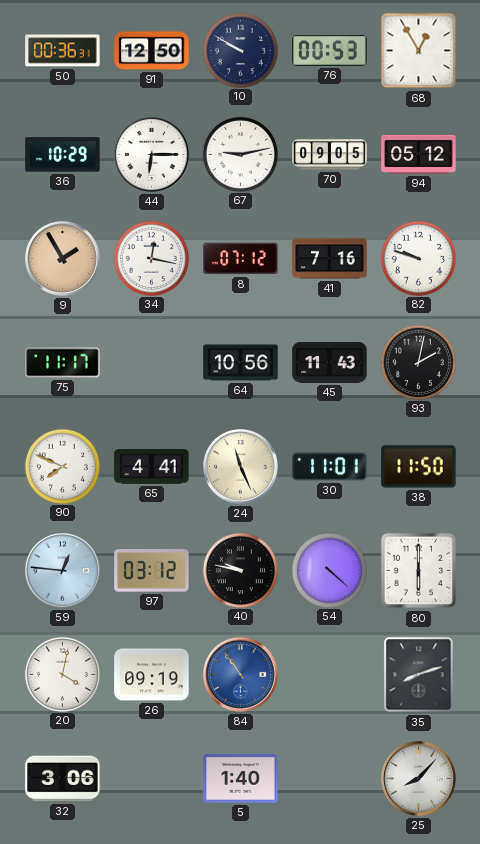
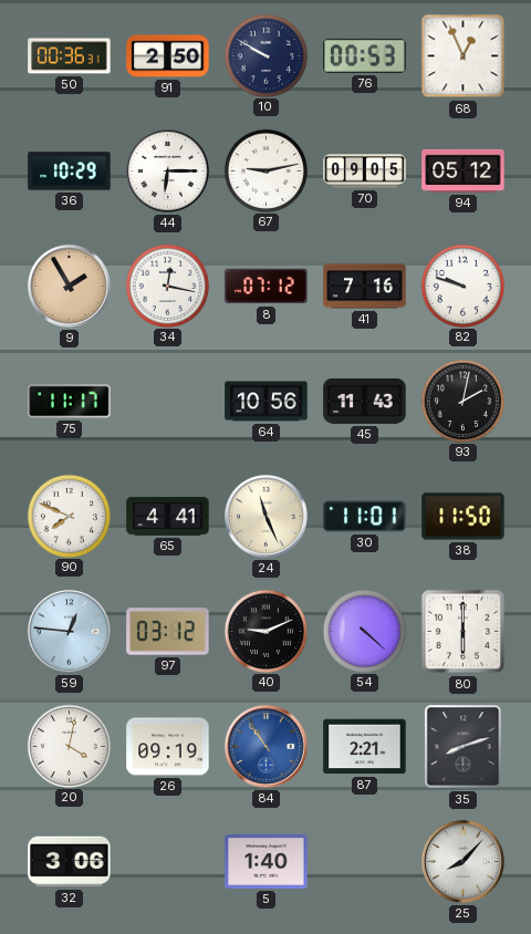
91: 12:50 -> 2:50 (168, 56)
68: 12:55 -> 12:56 (464, 56)
40: 9:47 -> 9:11 (265, 631)
87: none -> 2:21 (365, 747)
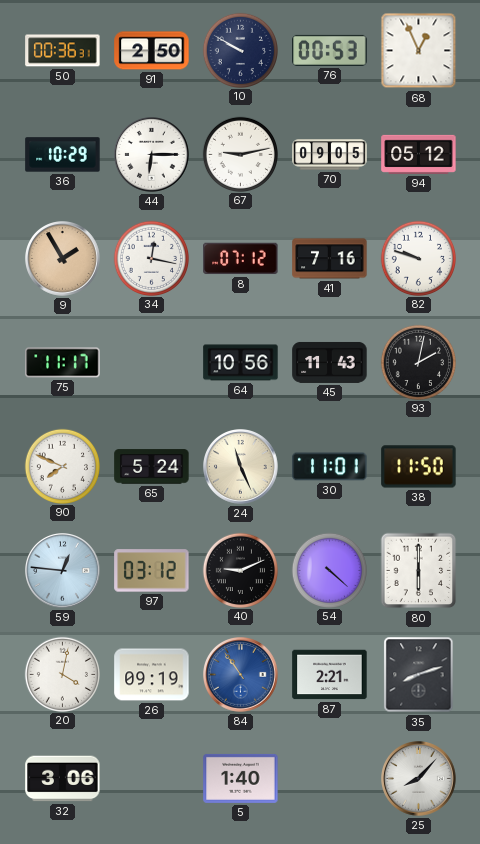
65: 4:41 -> 5:24 (152, 467)
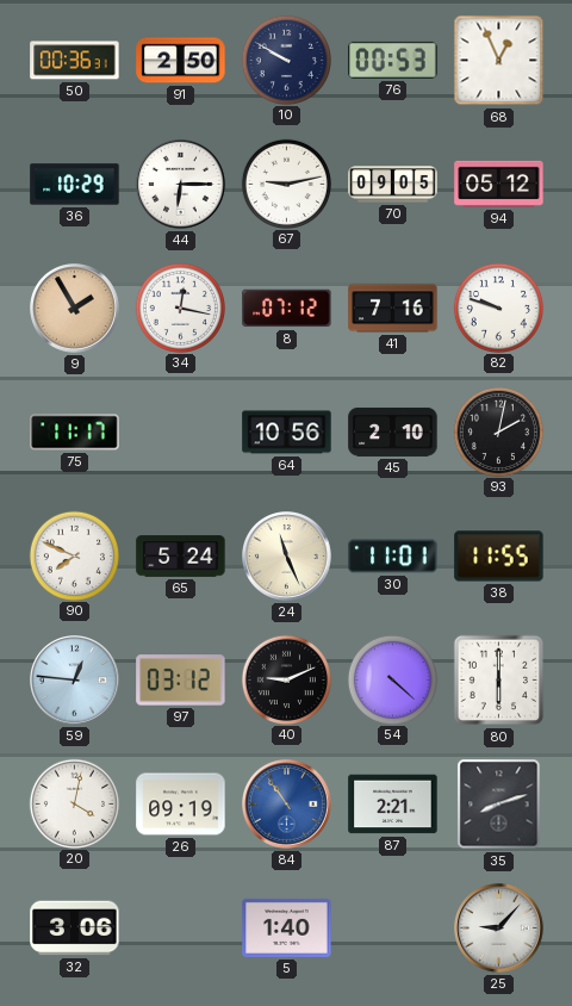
45: 11:43 -> 2:10 (393, 431)
38: 11:50 -> 11:55 (499, 557)
25: 8:07 -> 9:07 (499, 929)
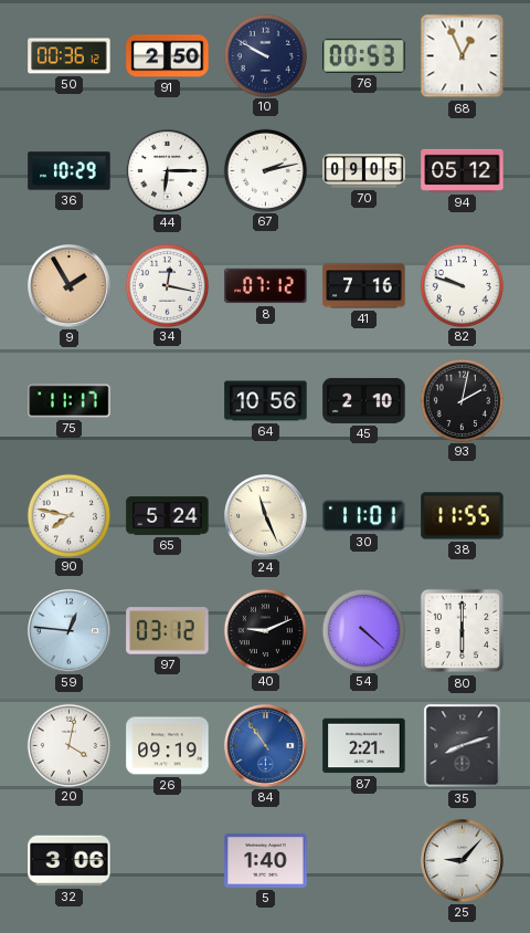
50: 00:36:31 -> 00:36:12 (70, 56)
67: 9:13 -> 2:13 (265, 170)
90: 7:49 -> 7:47 (68, 515)
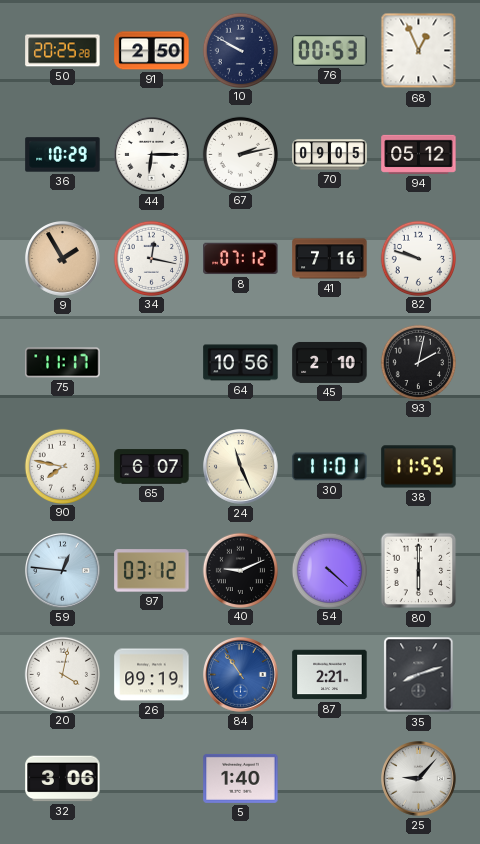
50: 00:36 -> 20:25 (63, 51)
65: 5:24 -> 6:07 (152, 467)
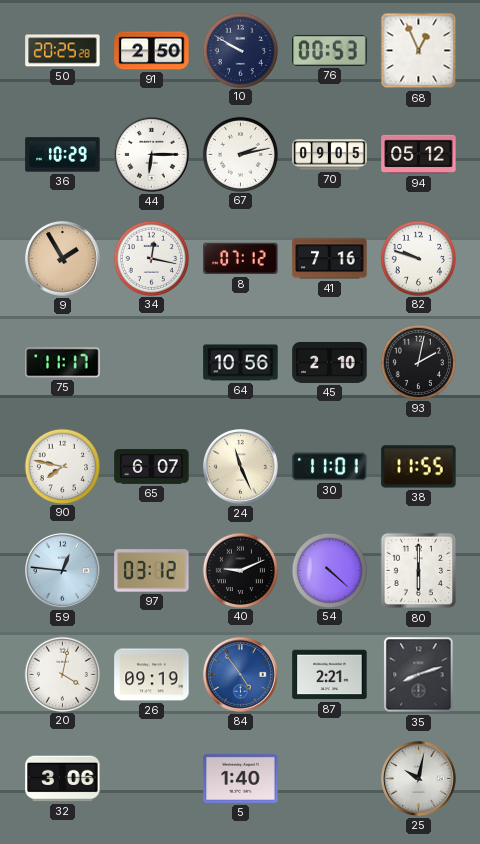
84: 10:54 -> 4:54 (241, 675)
25: 9:07 -> 10:02 (419, 779)
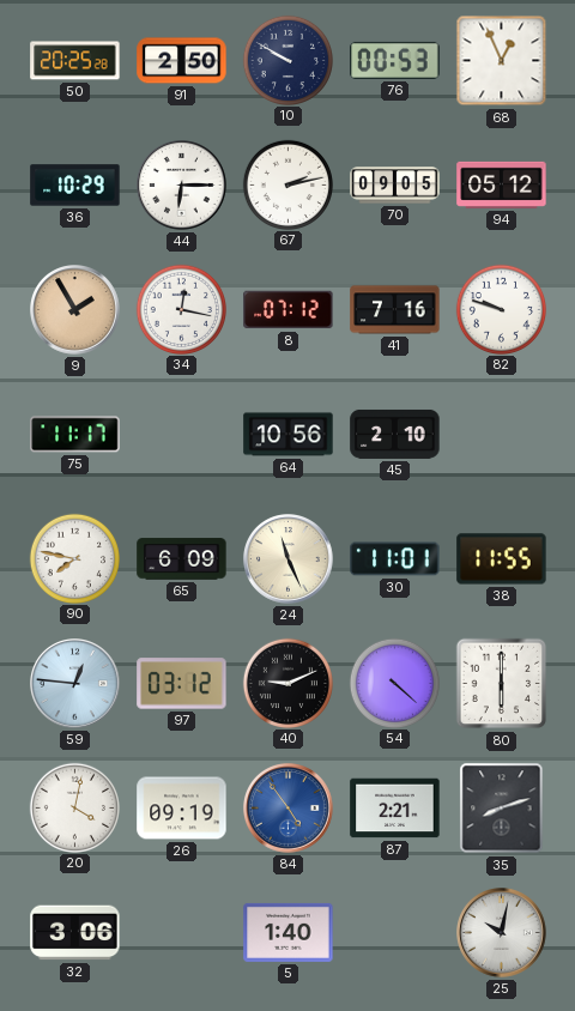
93: 2:02 -> none (418, 362)
65: 6:07 -> 6:09 (182, 559)
